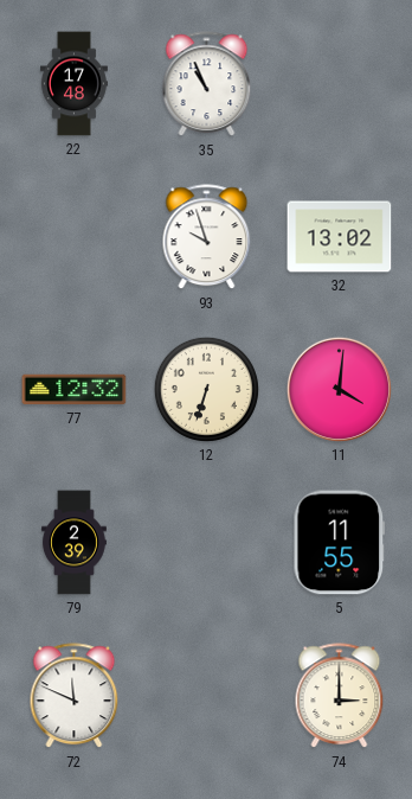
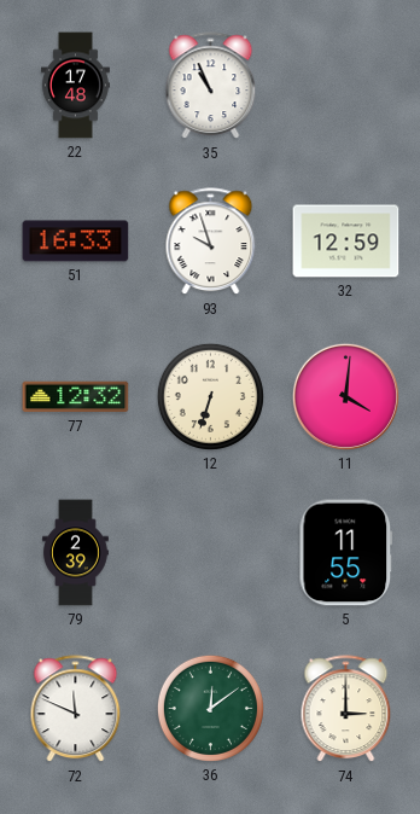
51: none -> 16:33 (76, 242)
32: 13:02 -> 12:59 (346, 242)
36: none -> 12:09 (210, 708)
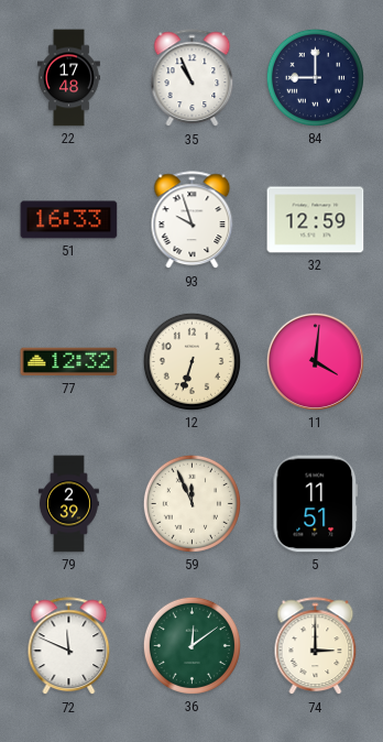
84: none -> 9:00 (315, 77)
59: none -> 11:56 (191, 503)
5: 11:55 -> 11:51 (316, 504)
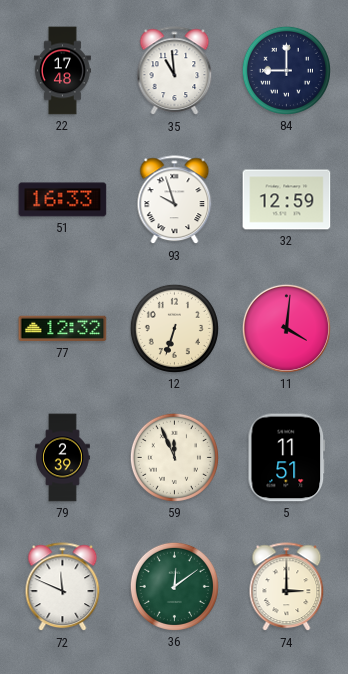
35: 10:56 -> 10:59 (175, 71)
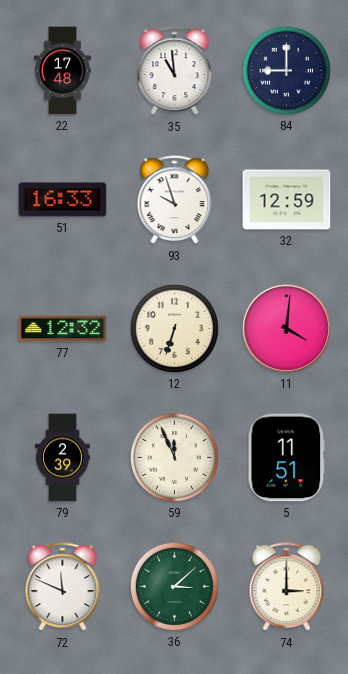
36: 12:09 -> 3:08 (174, 586)
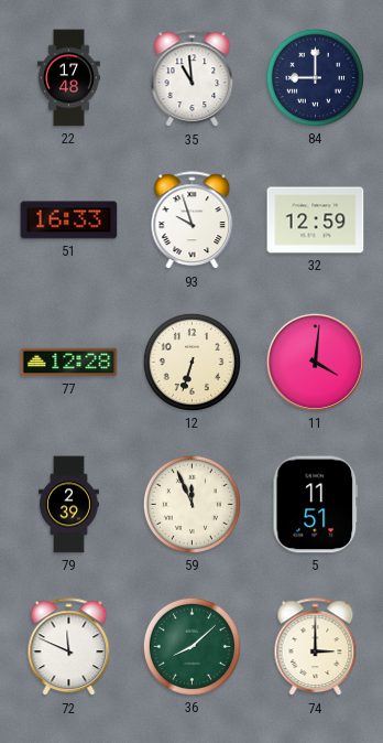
77: 12:32 -> 12:28 (69, 363)
36: 3:08 -> 8:08 (191, 646)
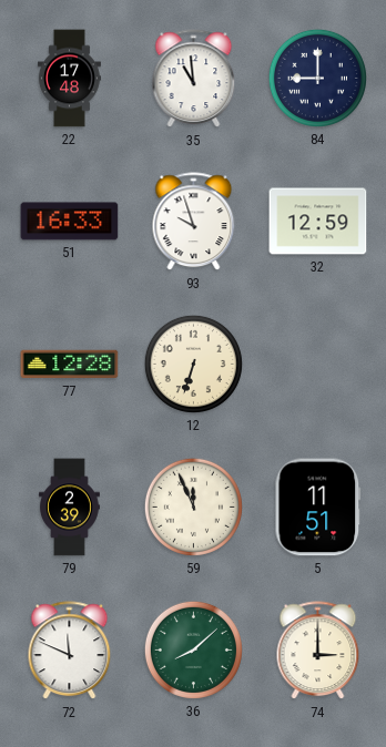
11: 4:01 -> none (315, 362)
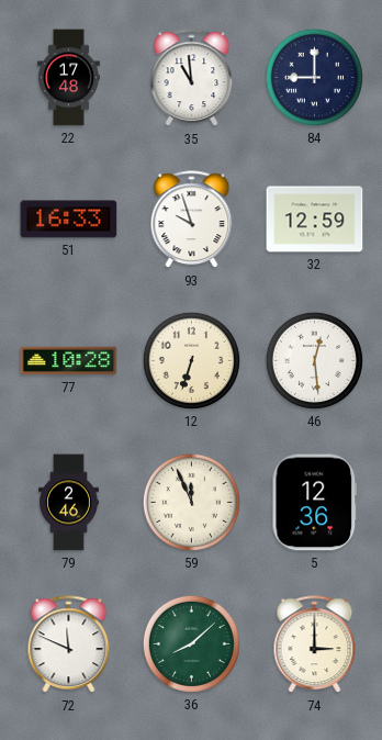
77: 12:28 -> 10:28 (69, 361)
46: none -> 12:29 (314, 360)
79: 2:39 -> 2:46 (69, 503)
5: 11:51 -> 12:36 (315, 503)
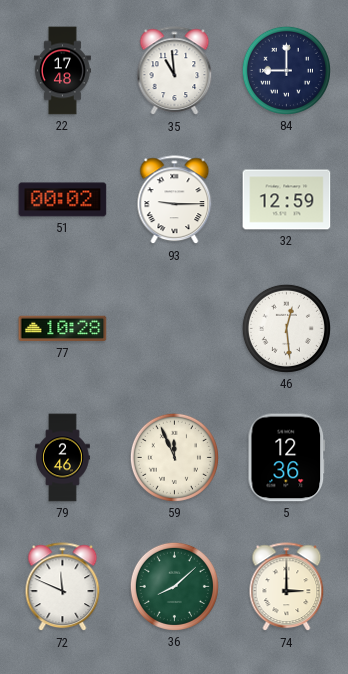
51: 16:33 -> 00:02 (63, 200)
93: 9:57 -> 9:15 (175, 200)
12: 6:33 -> none (191, 360)
